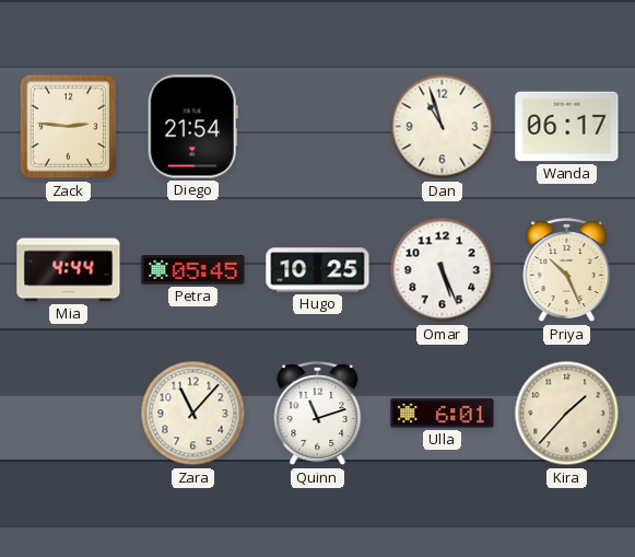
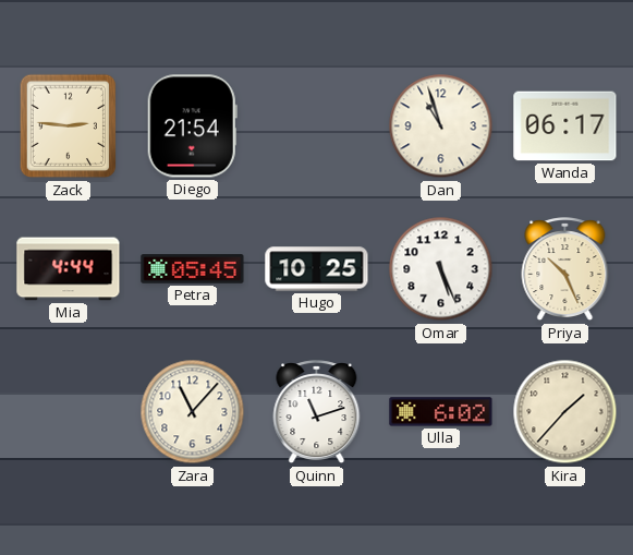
Ulla: 6:01 -> 6:02 (441, 412)
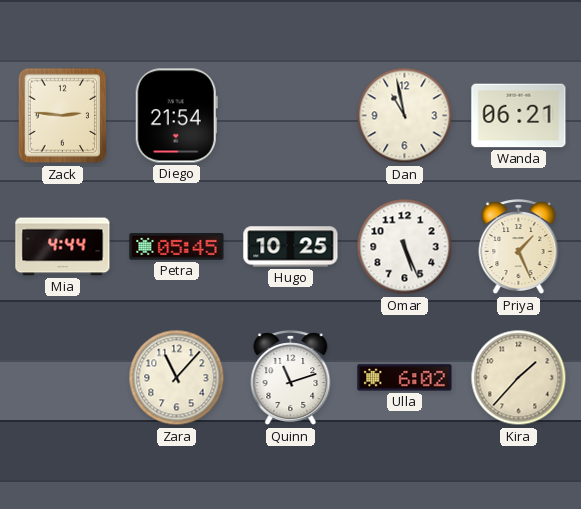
Dan: 10:57 -> 10:58 (405, 116)
Wanda: 06:17 -> 06:21 (519, 116)
Priya: 10:26 -> 1:26 (519, 247)
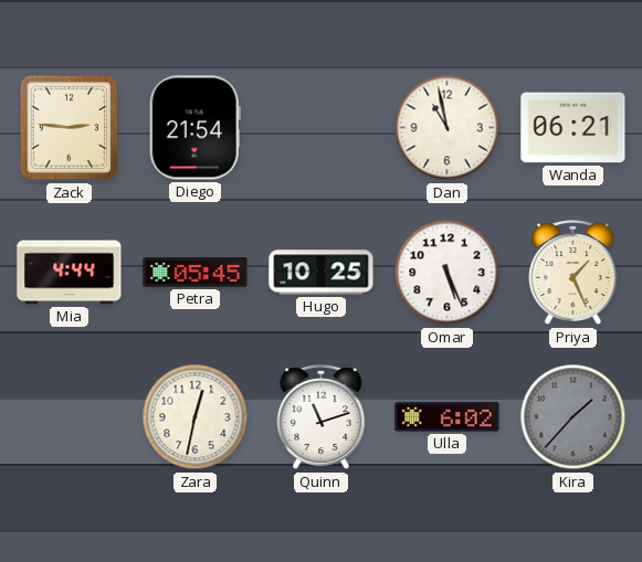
Zara: 11:07 -> 12:32 (196, 417)
Kira dial: cream -> grey (573, 417)
